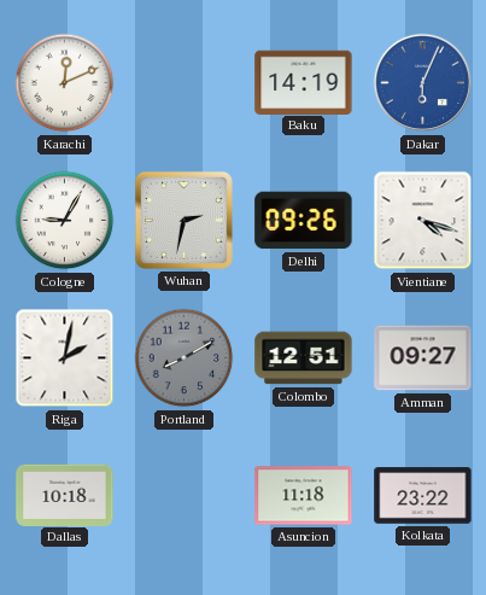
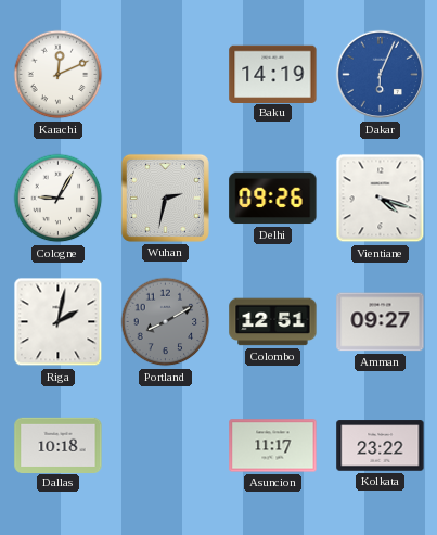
Asuncion: 11:18 -> 11:17 (273, 446)
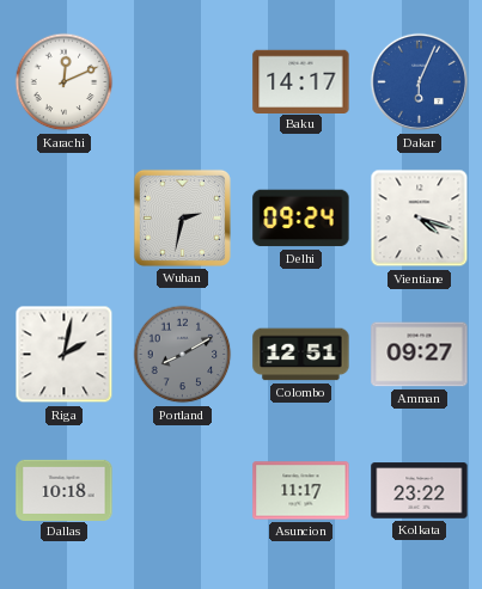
Baku: 14:19 -> 14:17 (301, 81)
Cologne: 9:05 -> none (59, 199)
Delhi: 09:26 -> 09:24 (301, 219)
